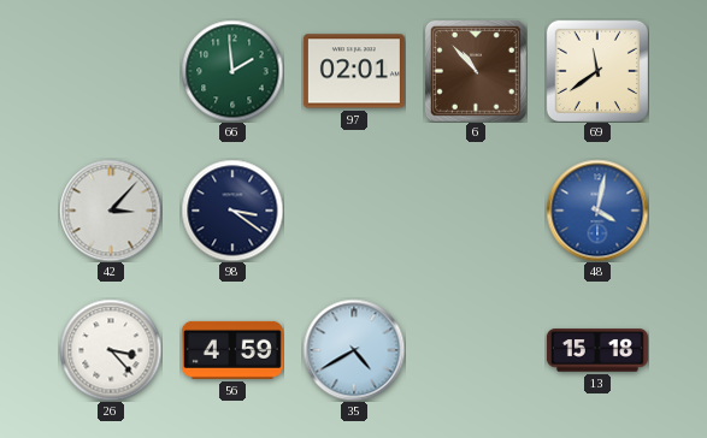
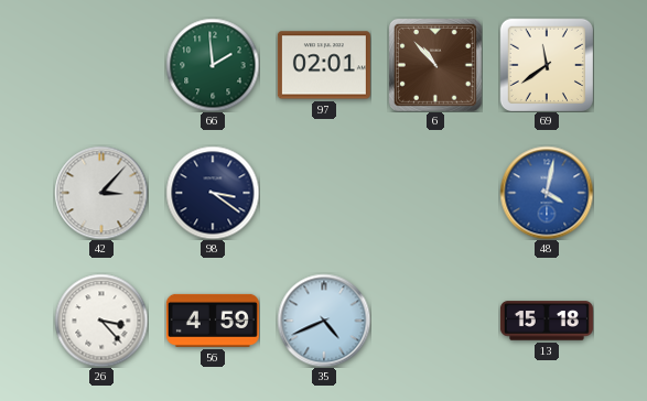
35: 4:40 -> 4:41 (324, 321)
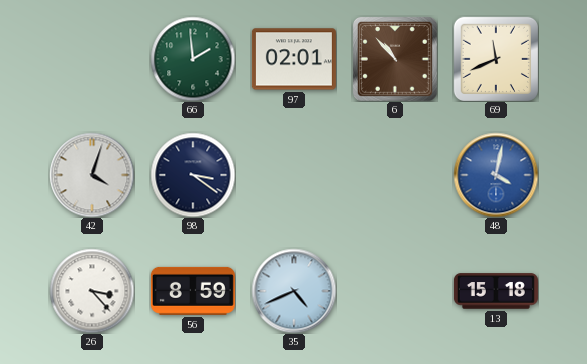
69: 11:39 -> 11:41 (495, 58)
42: 3:07 -> 4:03 (92, 175)
56: 4:59 -> 8:59 (193, 291)
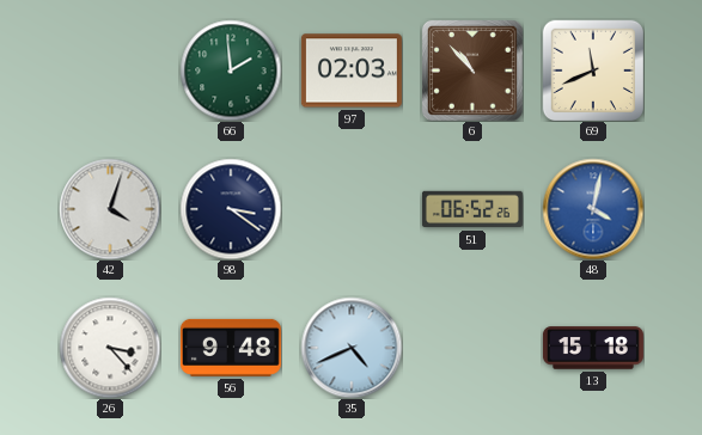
97: 02:01 -> 02:03 (352, 71)
51: none -> 06:52 (472, 209)
56: 8:59 -> 9:48 (231, 348)
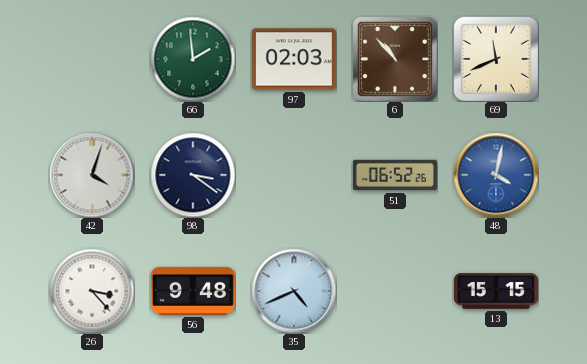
13: 15:18 -> 15:15 (496, 291)
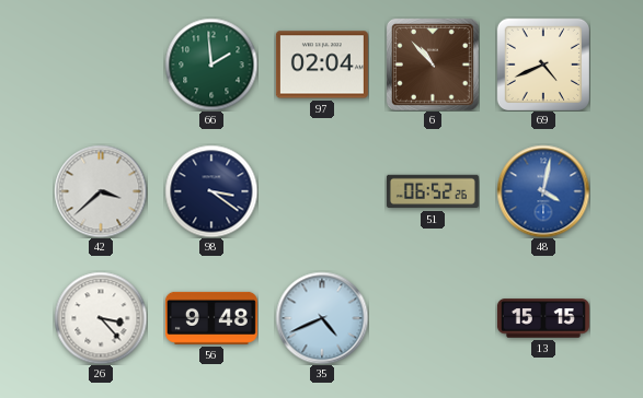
97: 02:03 -> 02:04 (322, 65)
69: 11:41 -> 4:41 (542, 63)
42: 4:03 -> 3:38 (101, 191)
